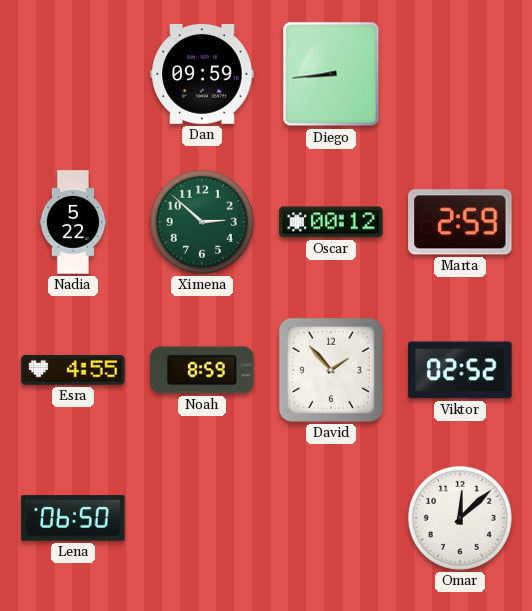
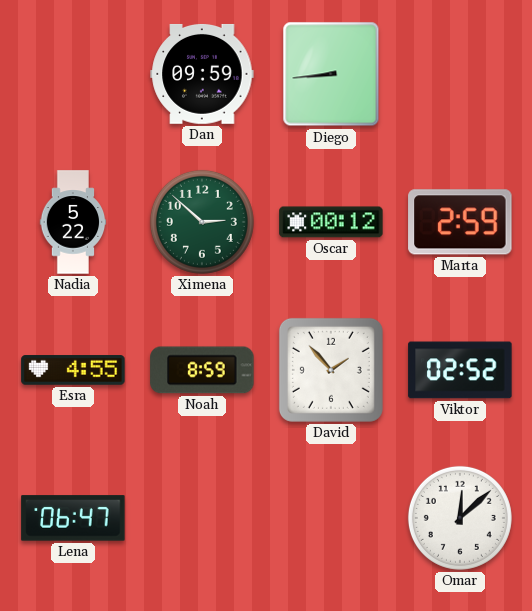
Lena: 06:50 -> 06:47 (73, 518)
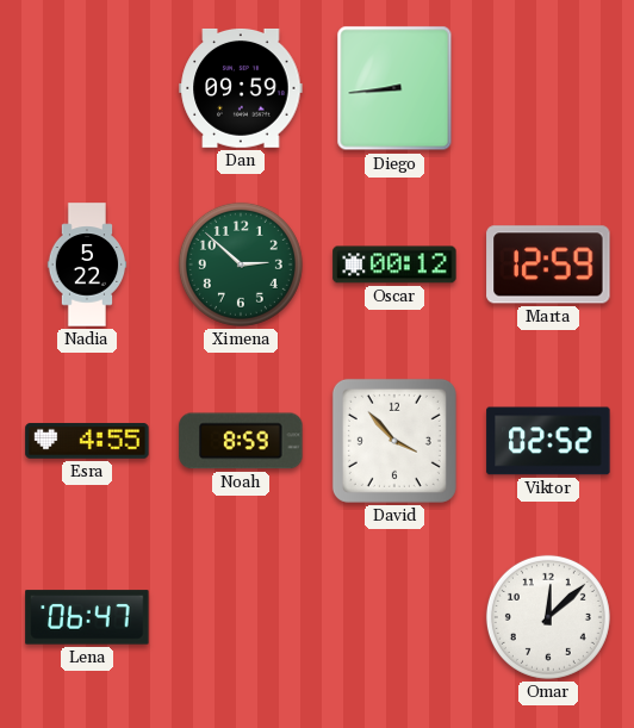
Marta: 2:59 -> 12:59 (548, 265)
David: 1:53 -> 3:53 (394, 441)
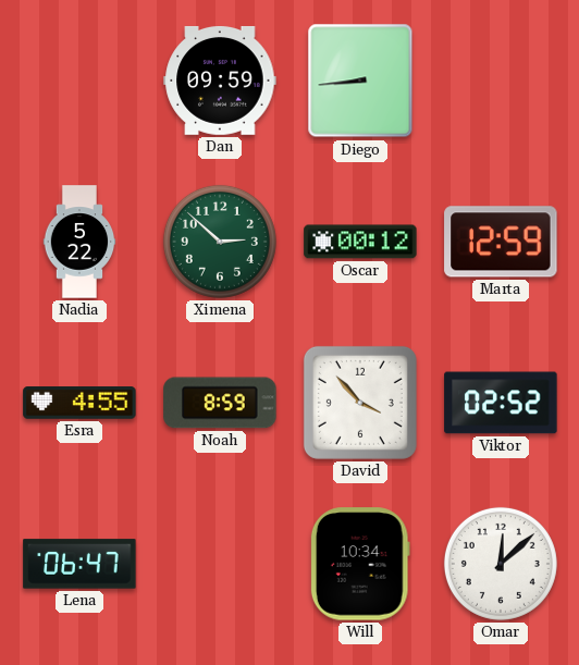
Will: none -> 10:34 (360, 564)
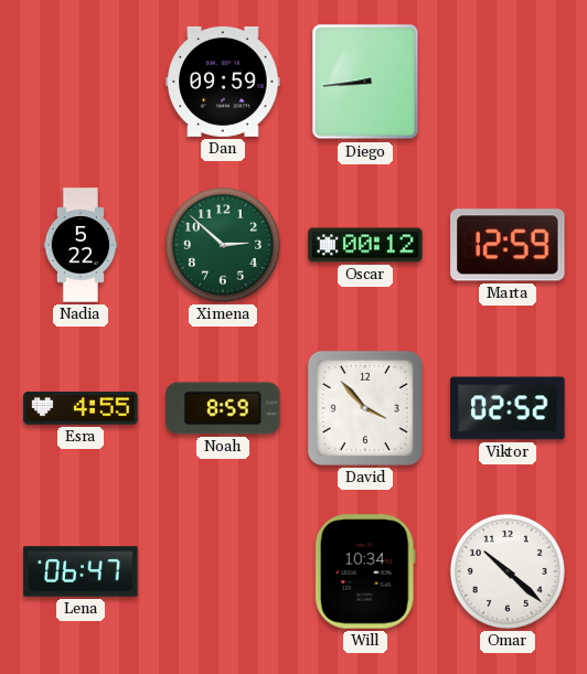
Omar: 12:08 -> 10:22 (508, 571)
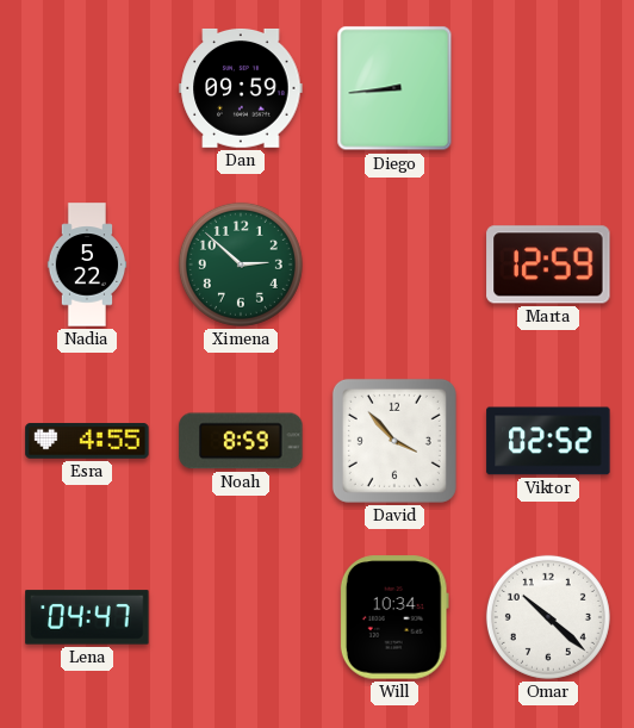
Oscar: 00:12 -> none (365, 245)
Lena: 06:47 -> 04:47 (87, 617)
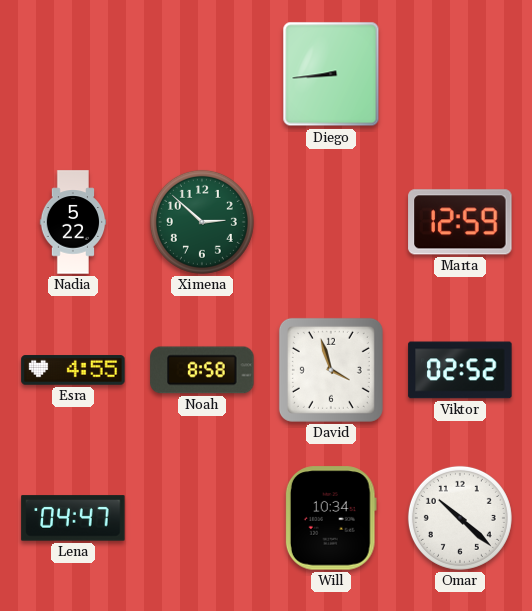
Dan: 09:59 -> none (241, 88)
Noah: 8:59 -> 8:58 (202, 370)
David: 3:53 -> 3:57 (331, 370)
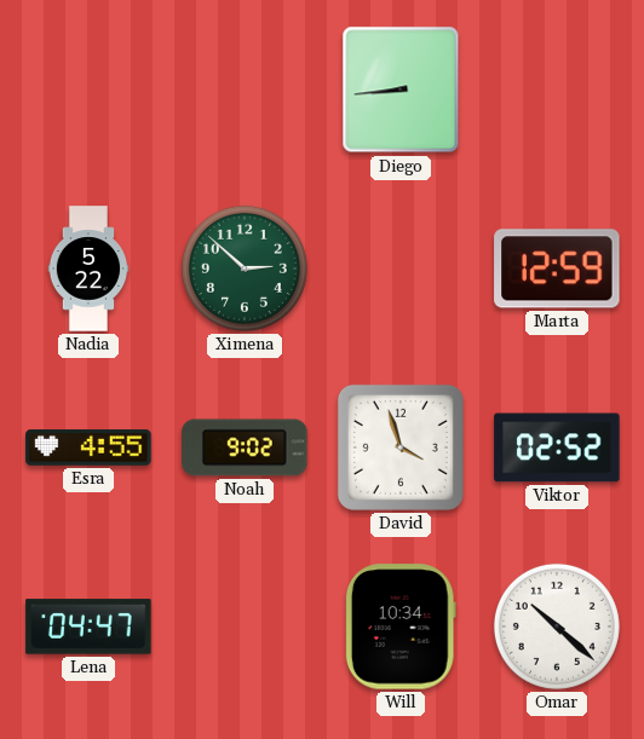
Noah: 8:58 -> 9:02 (245, 448)
